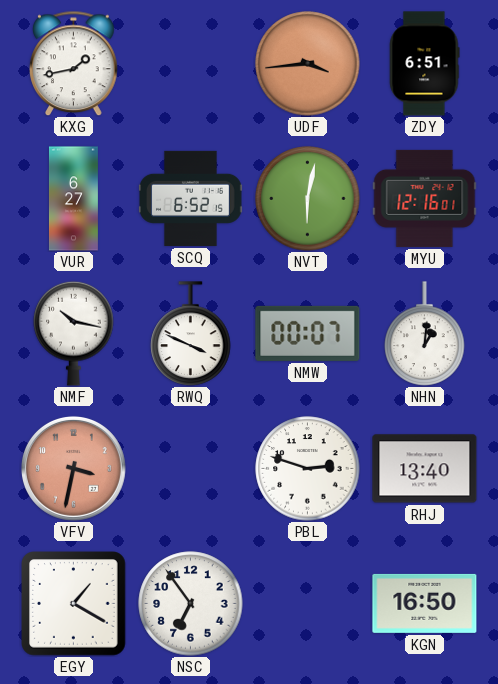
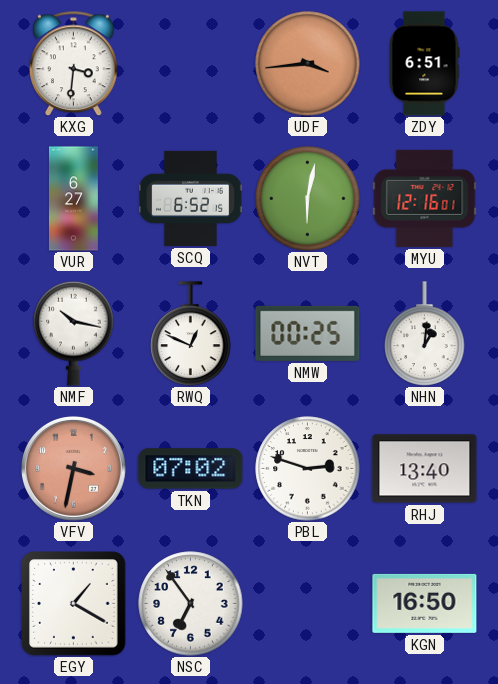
KXG: 1:43 -> 3:31 (74, 63)
RWQ: 3:49 -> 12:49 (191, 334)
NMW: 00:07 -> 00:25 (308, 333)
TKN: none -> 07:02 (191, 469)
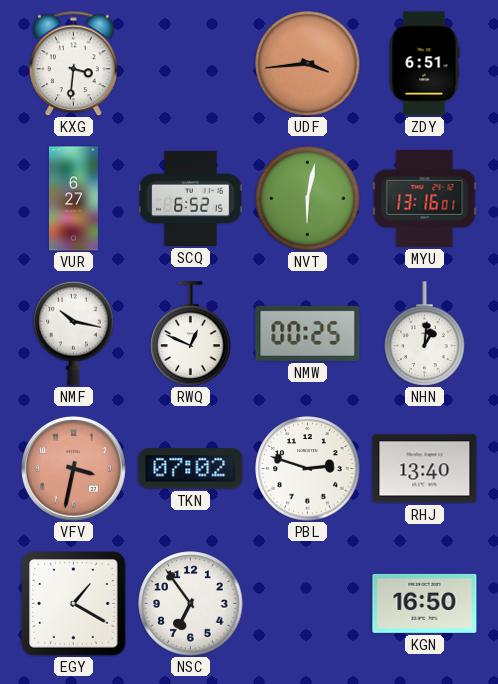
MYU: 12:16 -> 13:16 (425, 198)
